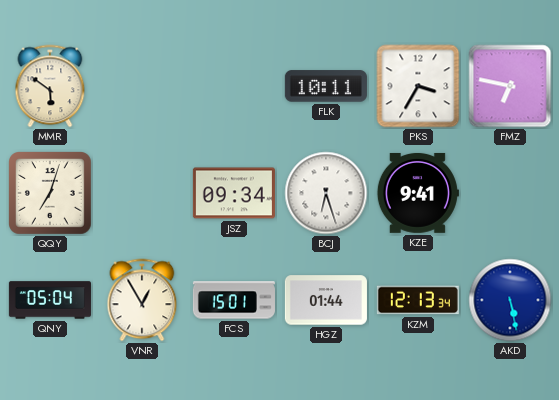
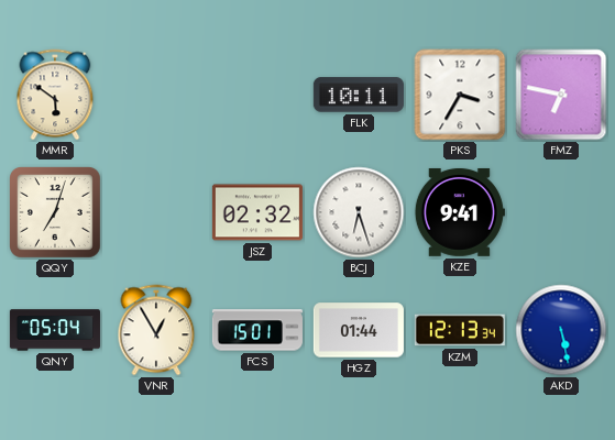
JSZ: 09:34 -> 02:32 (257, 212)
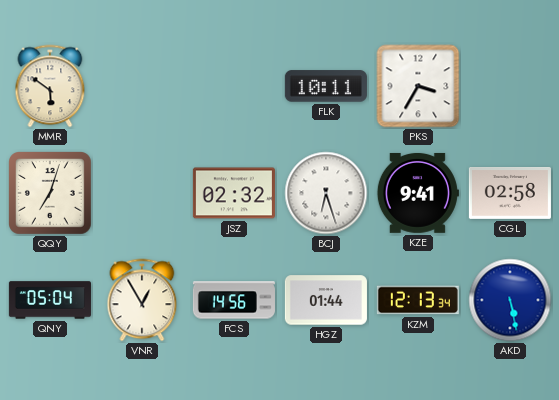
FMZ: 6:47 -> none (561, 95)
CGL: none -> 02:58 (510, 193)
FCS: 15:01 -> 14:56 (234, 300)
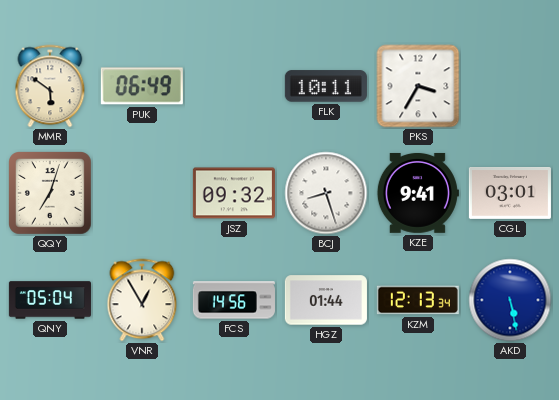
PUK: none -> 06:49 (142, 86)
JSZ: 02:32 -> 09:32 (234, 193)
BCJ: 6:27 -> 8:27 (326, 193)
CGL: 02:58 -> 03:01 (510, 193)
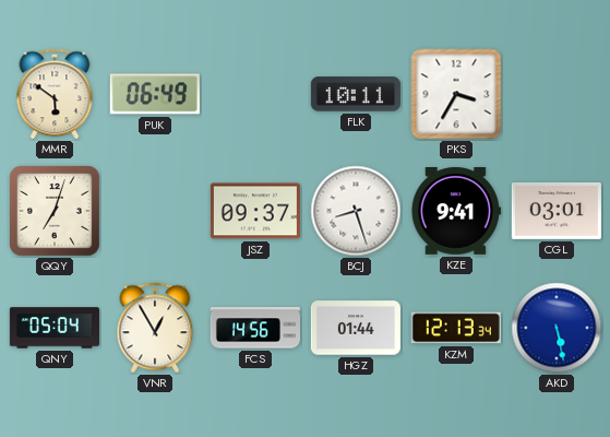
JSZ: 09:32 -> 09:37 (255, 211)
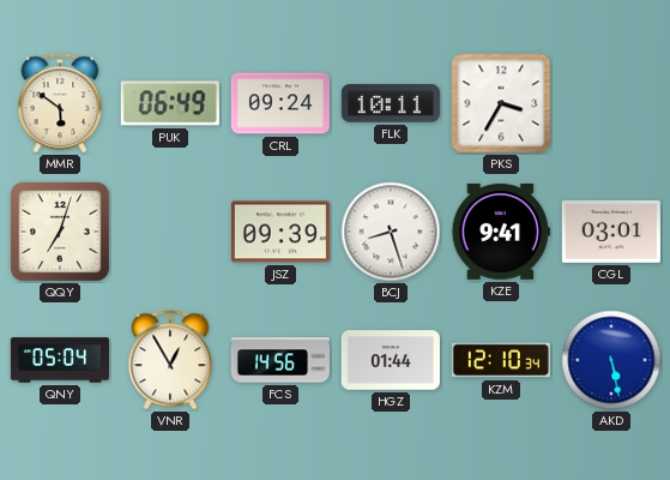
CRL: none -> 09:24 (280, 103)
JSZ: 09:37 -> 09:39 (280, 232)
KZM: 12:13 -> 12:10 (501, 360)
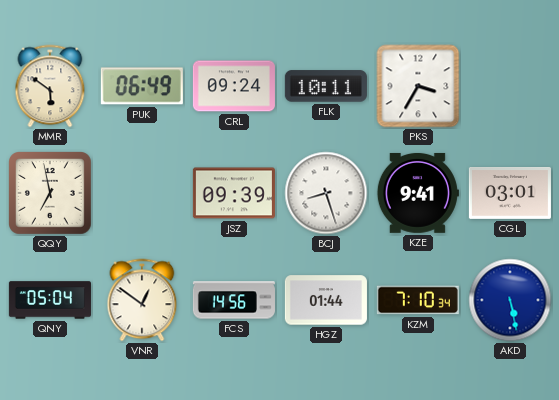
QQY: 7:03 -> 6:58 (51, 194)
VNR: 12:55 -> 12:51 (142, 300)
KZM: 12:10 -> 7:10 (418, 300)
